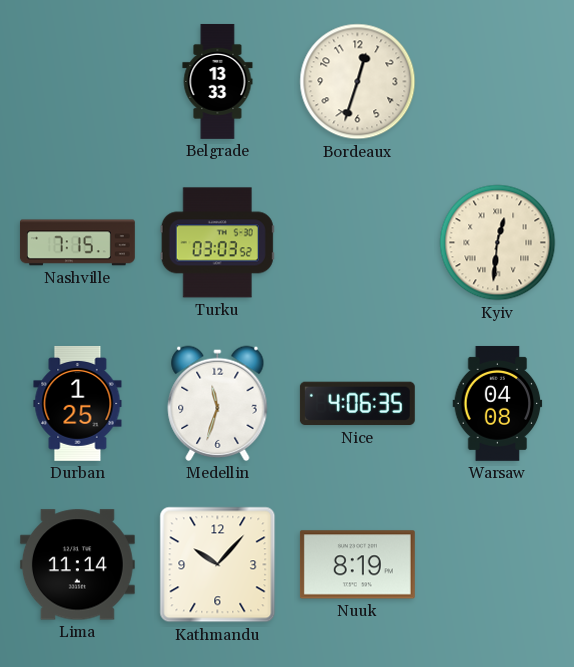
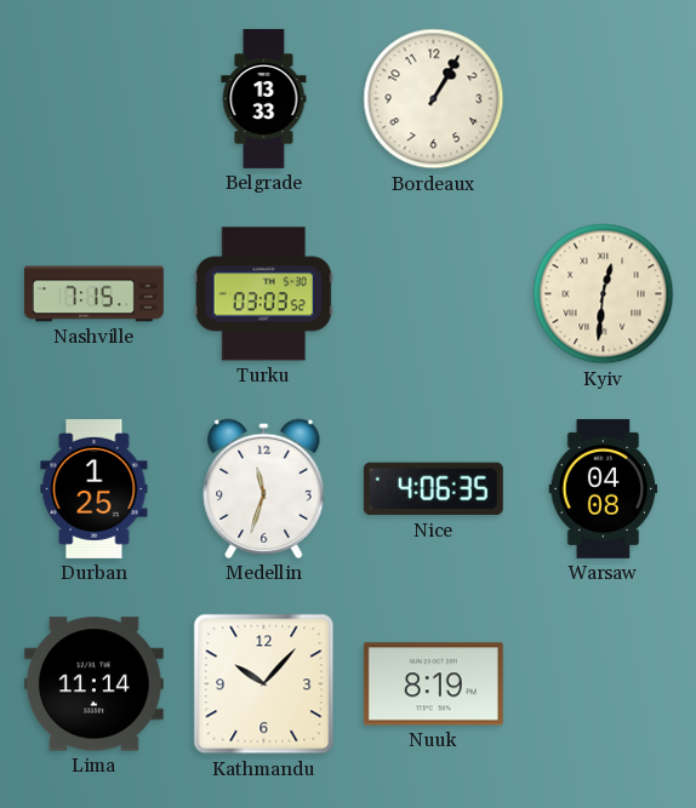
Bordeaux: 12:33 -> 1:05 (434, 99)
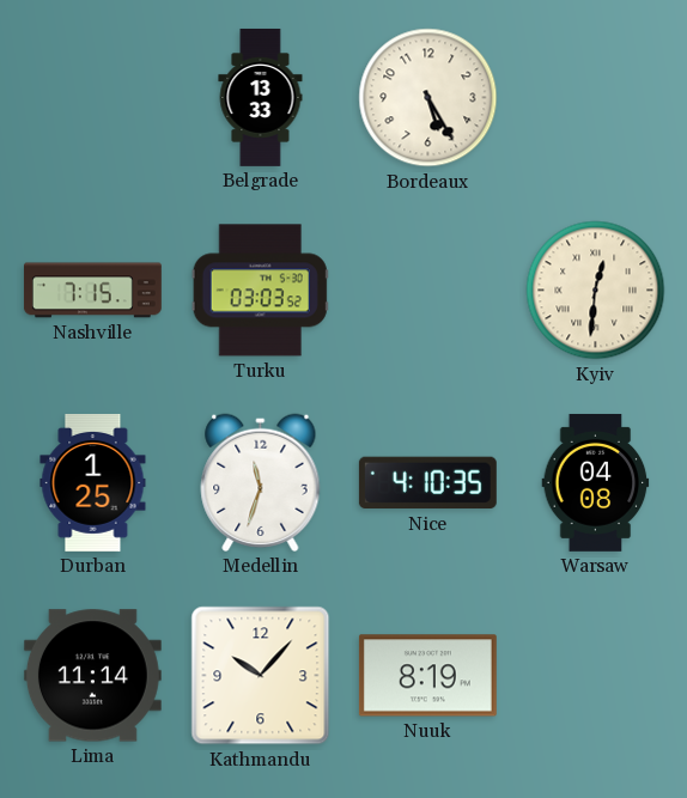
Bordeaux: 1:05 -> 5:25 (428, 98)
Nice: 4:06 -> 4:10 (427, 483)
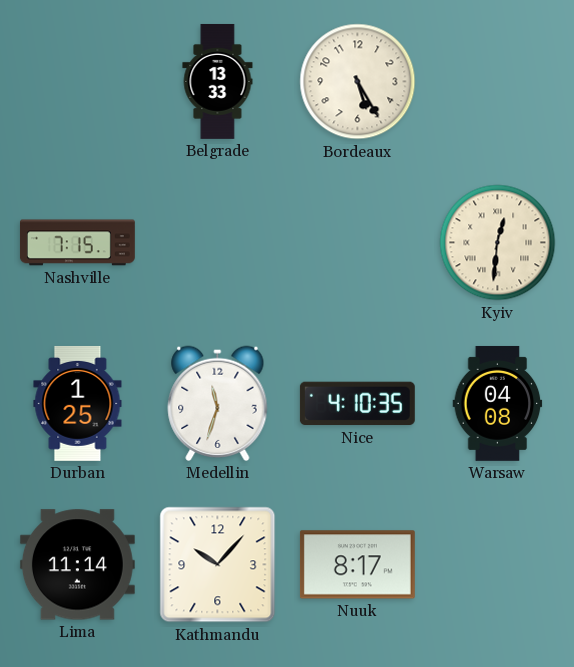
Turku: 03:03 -> none (260, 291)
Nuuk: 8:19 -> 8:17 (357, 565)
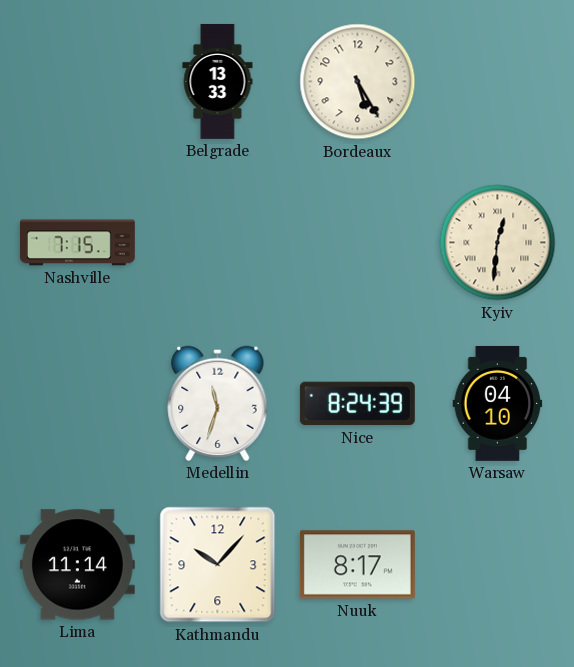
Durban: 1:25 -> none (78, 403)
Nice: 4:10 -> 8:24 (357, 404)
Warsaw: 04:08 -> 04:10 (498, 403)
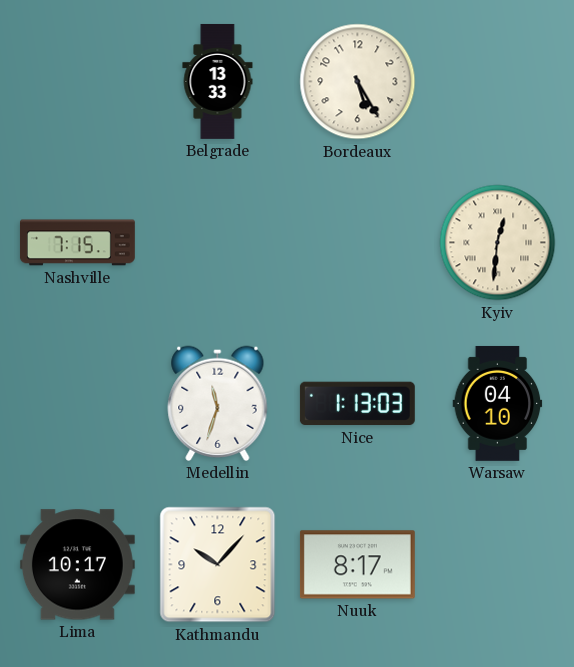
Nice: 8:24 -> 1:13 (357, 404)
Lima: 11:14 -> 10:17 (77, 565)
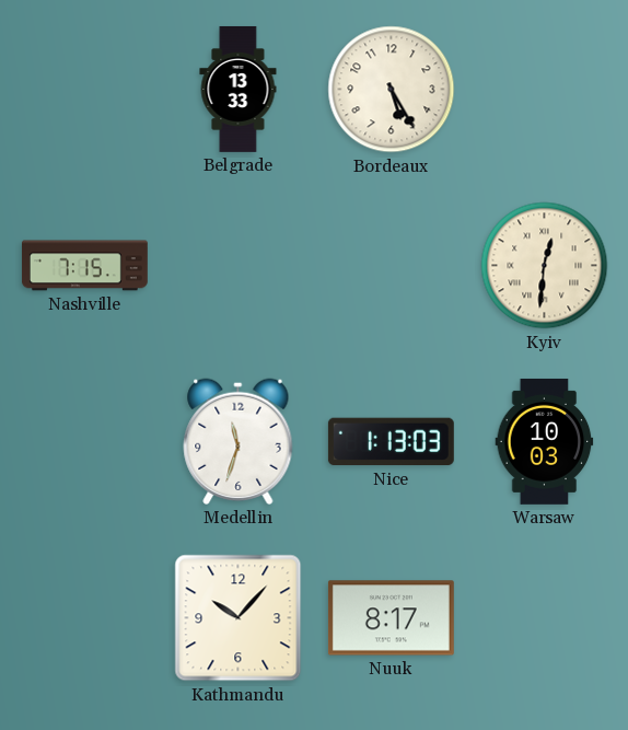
Warsaw: 04:10 -> 10:03 (545, 441)
Lima: 10:17 -> none (77, 565)
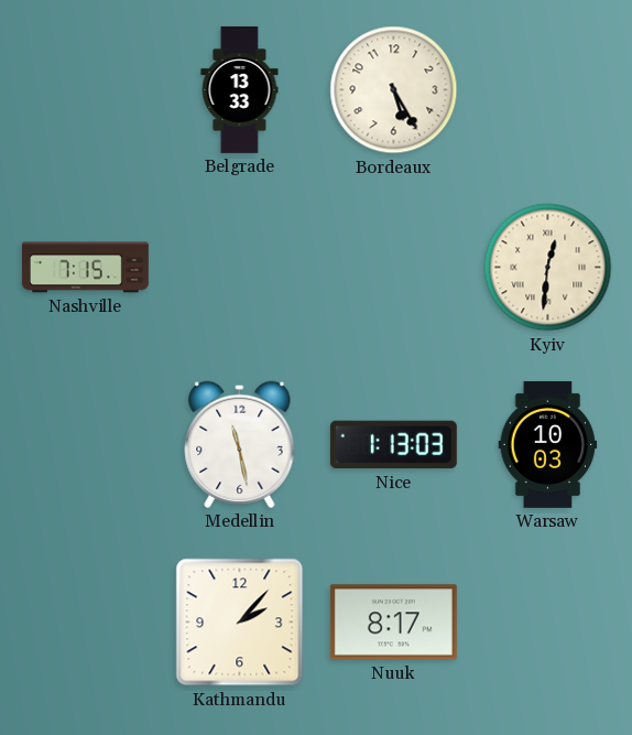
Medellin: 11:33 -> 11:28 (240, 444)
Kathmandu: 10:07 -> 2:07 (240, 623)
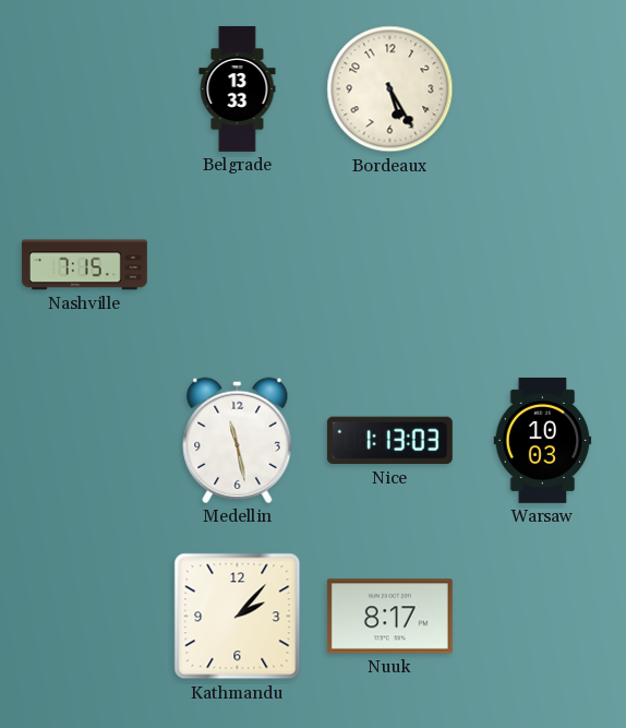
Kyiv: 12:31 -> none (548, 268)
